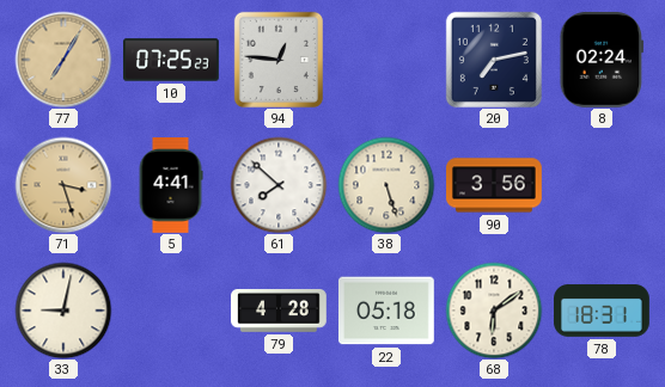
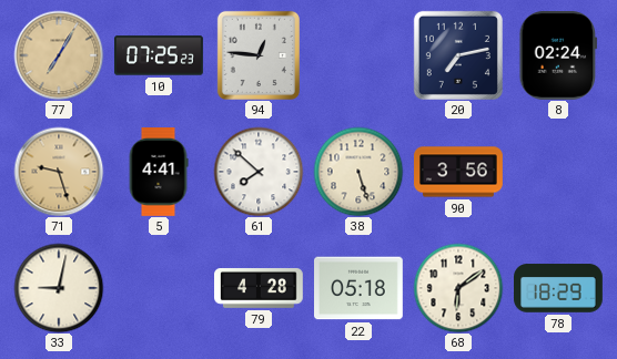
71: 3:27 -> 9:27 (59, 172)
78: 18:31 -> 18:29 (559, 288)
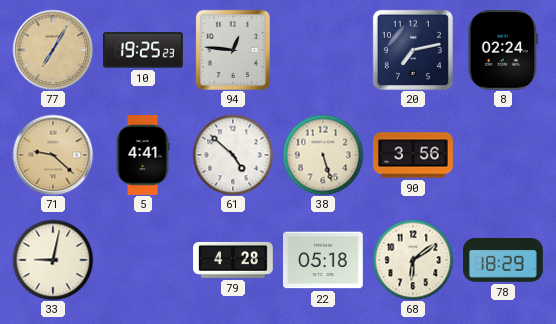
10: 07:25 -> 19:25 (144, 50)
71: 9:27 -> 9:22 (53, 155)
61: 7:52 -> 4:52 (233, 155)
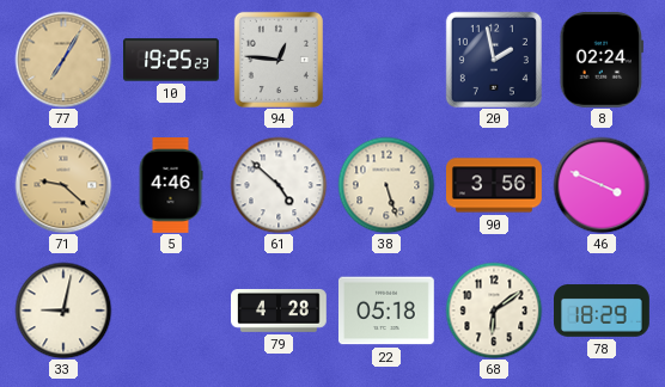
20: 7:13 -> 1:58 (494, 60)
5: 4:41 -> 4:46 (171, 186)
46: none -> 3:49 (602, 185)
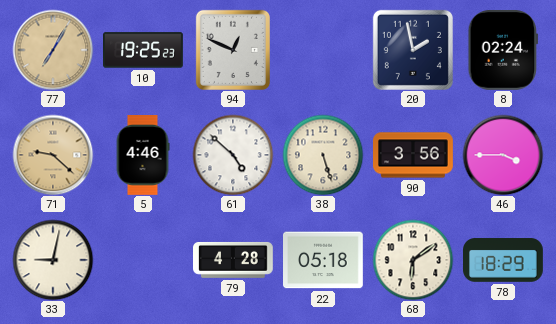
94: 12:46 -> 12:49 (233, 50)
46: 3:49 -> 3:45 (503, 155)
